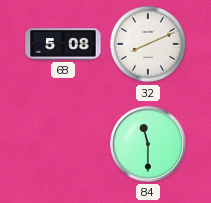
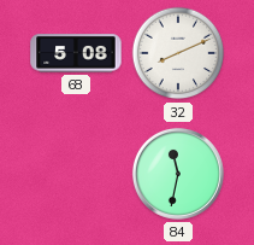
84: 11:30 -> 11:32 (178, 174)
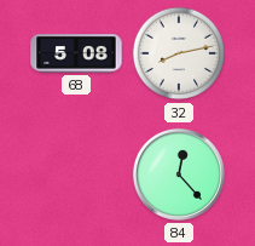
32: 8:11 -> 8:13 (179, 53)
84: 11:32 -> 12:23 (179, 175)
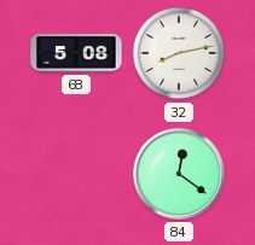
84: 12:23 -> 12:21 (179, 174)
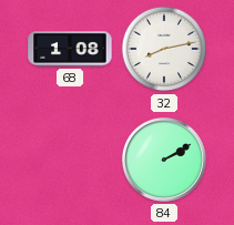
68: 5:08 -> 1:08 (70, 49)
84: 12:21 -> 2:10 (164, 160)
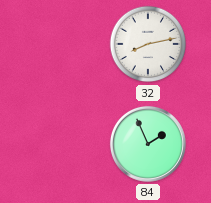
68: 1:08 -> none (70, 49)
84: 2:10 -> 1:56 (148, 144)
